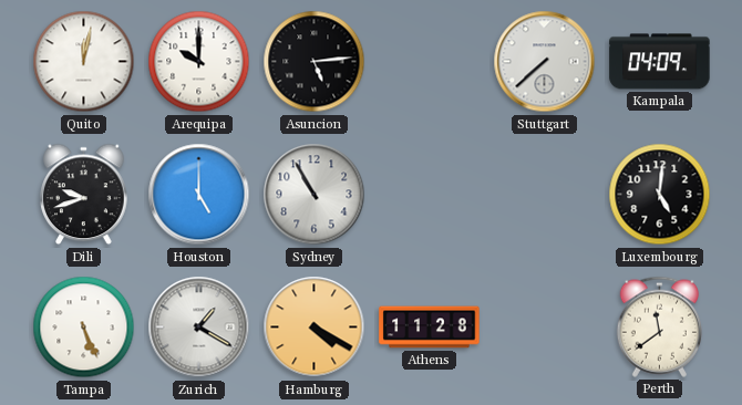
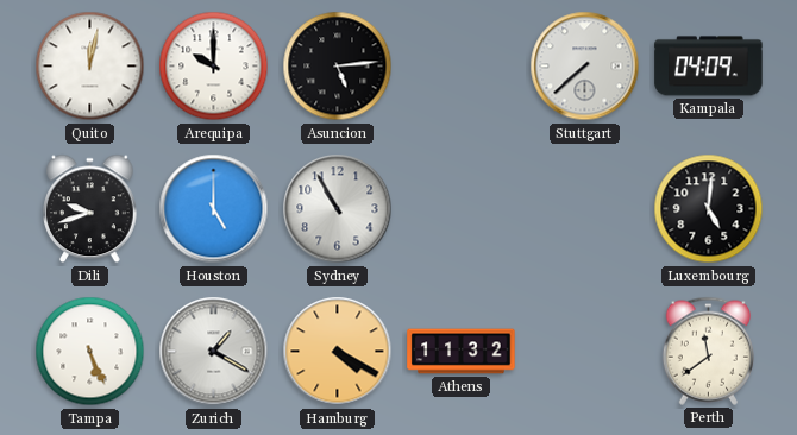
Athens: 11:28 -> 11:32 (462, 352)
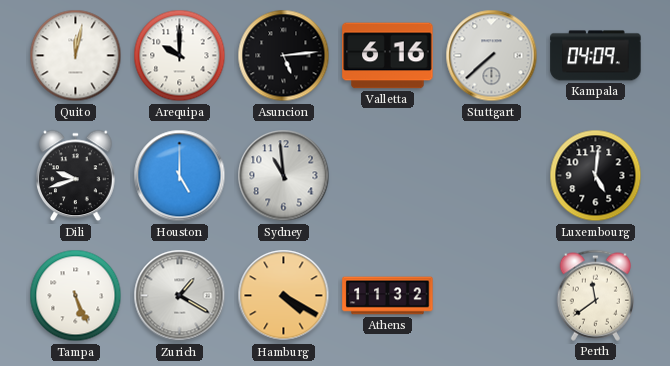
Valletta: none -> 6:16 (388, 56)
Sydney: 10:55 -> 10:59 (284, 176)
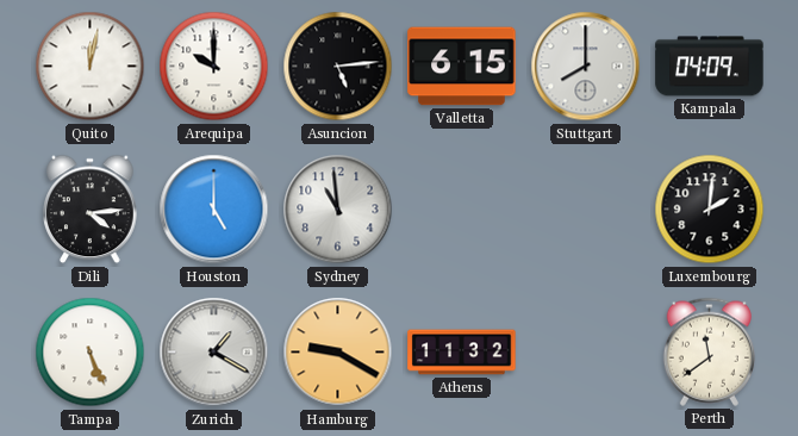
Valletta: 6:16 -> 6:15 (462, 67)
Stuttgart: 7:38 -> 8:00 (586, 67)
Dili: 9:42 -> 4:14 (91, 210)
Luxembourg: 5:01 -> 2:01 (710, 210)
Hamburg: 4:20 -> 9:20 (338, 353)
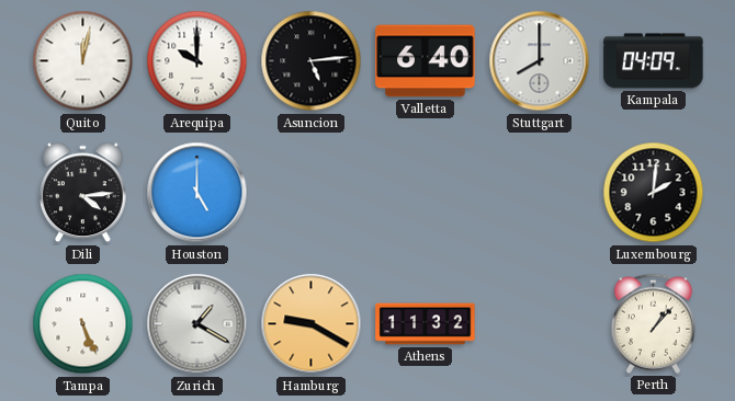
Valletta: 6:15 -> 6:40 (426, 61)
Sydney: 10:59 -> none (338, 210)
Perth: 11:39 -> 1:07 (653, 323)
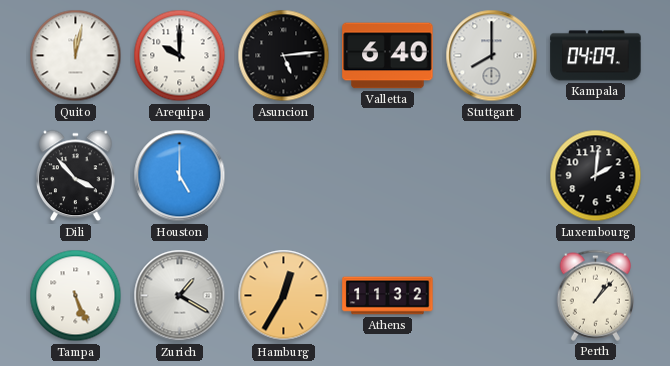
Dili: 4:14 -> 3:53 (76, 176)
Hamburg: 9:20 -> 12:35 (284, 296)
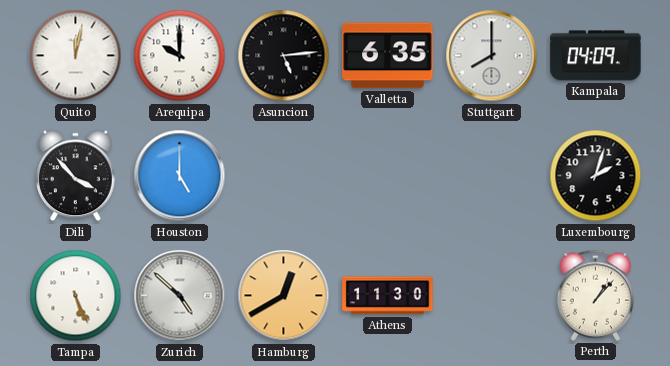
Valletta: 6:40 -> 6:35 (388, 56)
Luxembourg: 2:01 -> 2:03 (596, 176)
Zurich: 1:20 -> 4:52 (180, 296)
Hamburg: 12:35 -> 12:40 (284, 296)
Athens: 11:32 -> 11:30 (388, 296)
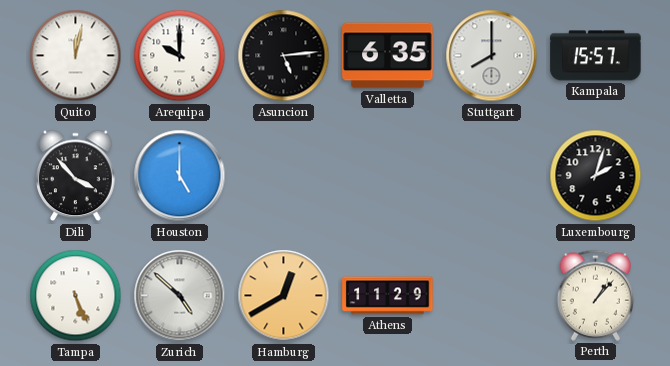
Kampala: 04:09 -> 15:57 (596, 56)
Athens: 11:30 -> 11:29 (388, 296)
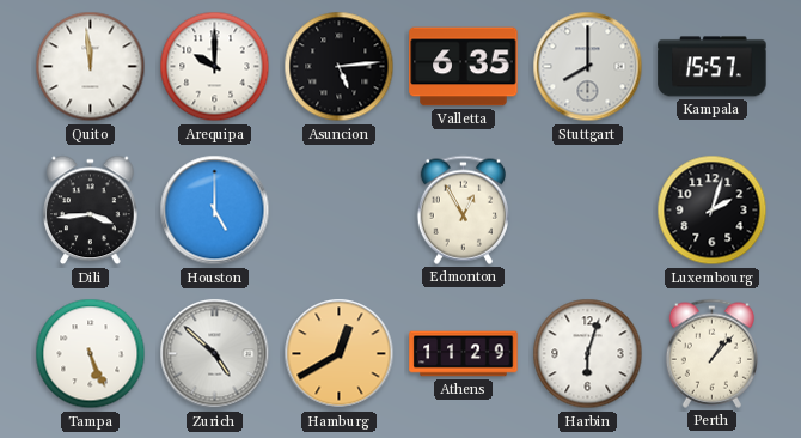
Quito: 12:02 -> 11:59 (91, 67)
Dili: 3:53 -> 3:44 (91, 211)
Edmonton: none -> 12:55 (463, 209)
Harbin: none -> 6:03 (588, 354)
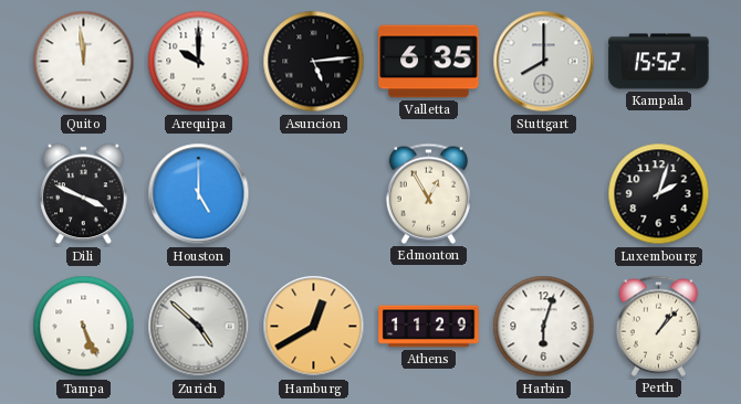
Kampala: 15:57 -> 15:52 (659, 62)
Dili: 3:44 -> 3:49 (84, 194)
